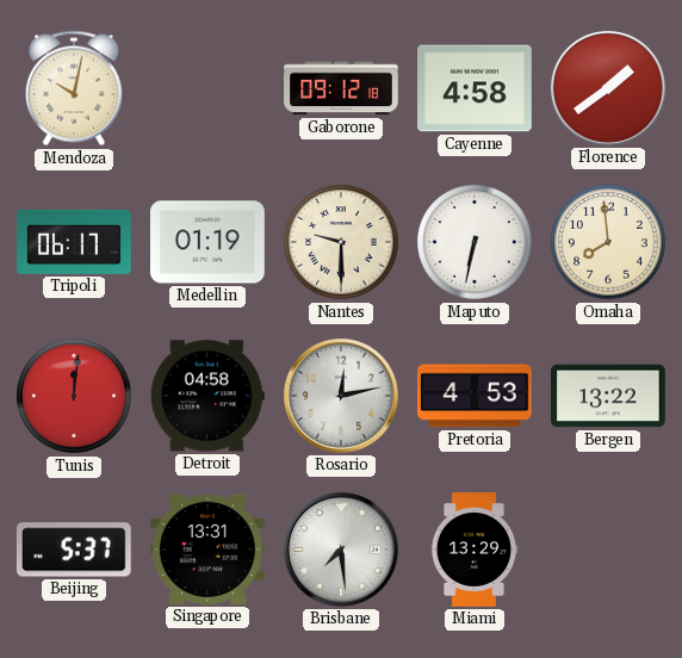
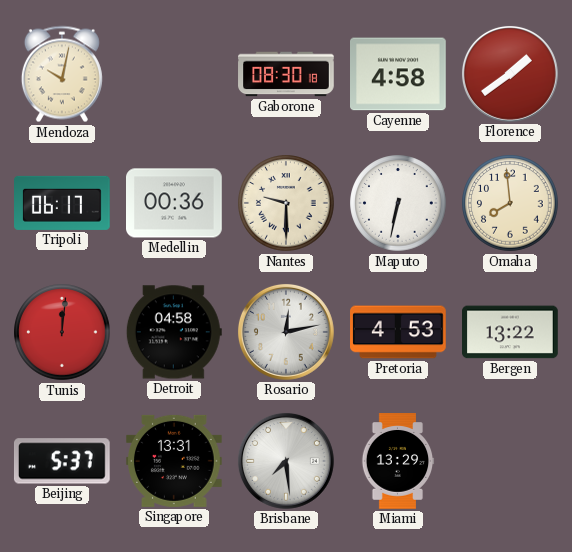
Gaborone: 09:12 -> 08:30 (286, 74)
Medellin: 01:19 -> 00:36 (175, 203)
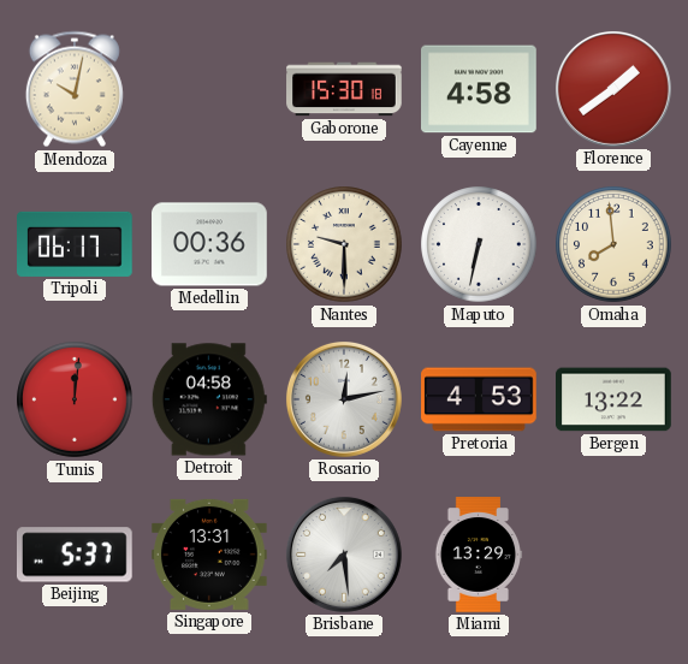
Gaborone: 08:30 -> 15:30 (344, 89)
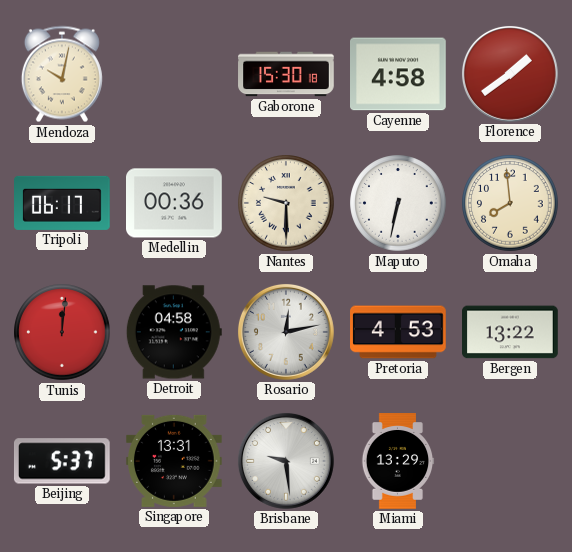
Brisbane: 7:29 -> 9:29 (286, 461)
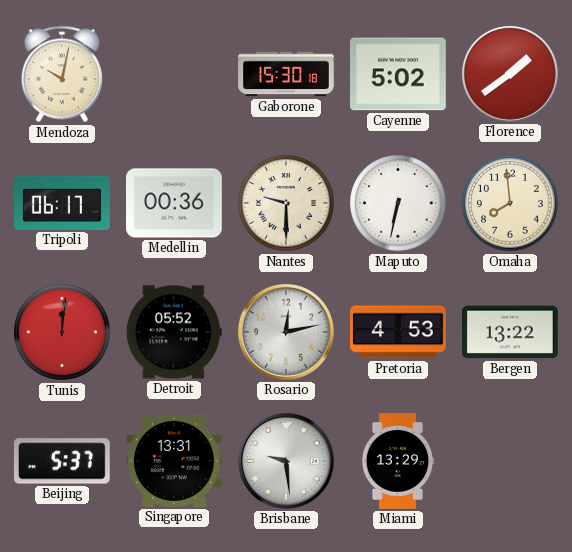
Cayenne: 4:58 -> 5:02 (399, 74)
Detroit: 04:58 -> 05:52 (174, 332)
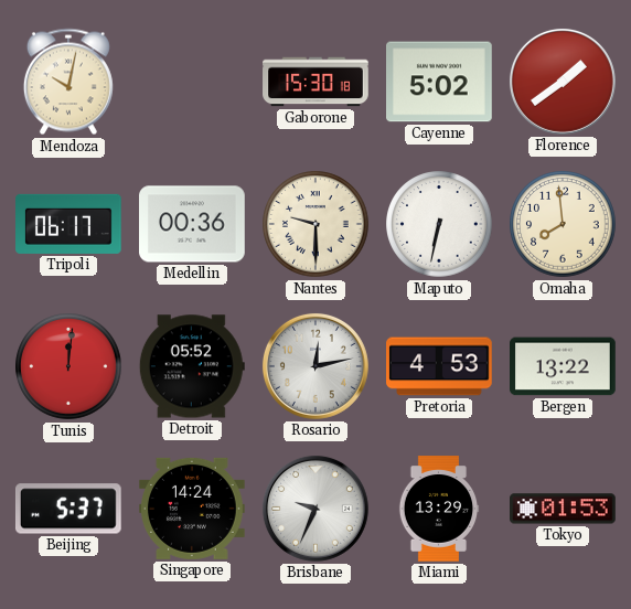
Singapore: 13:31 -> 14:24 (193, 509)
Brisbane: 9:29 -> 9:34 (315, 509)
Tokyo: none -> 01:53 (564, 509)
